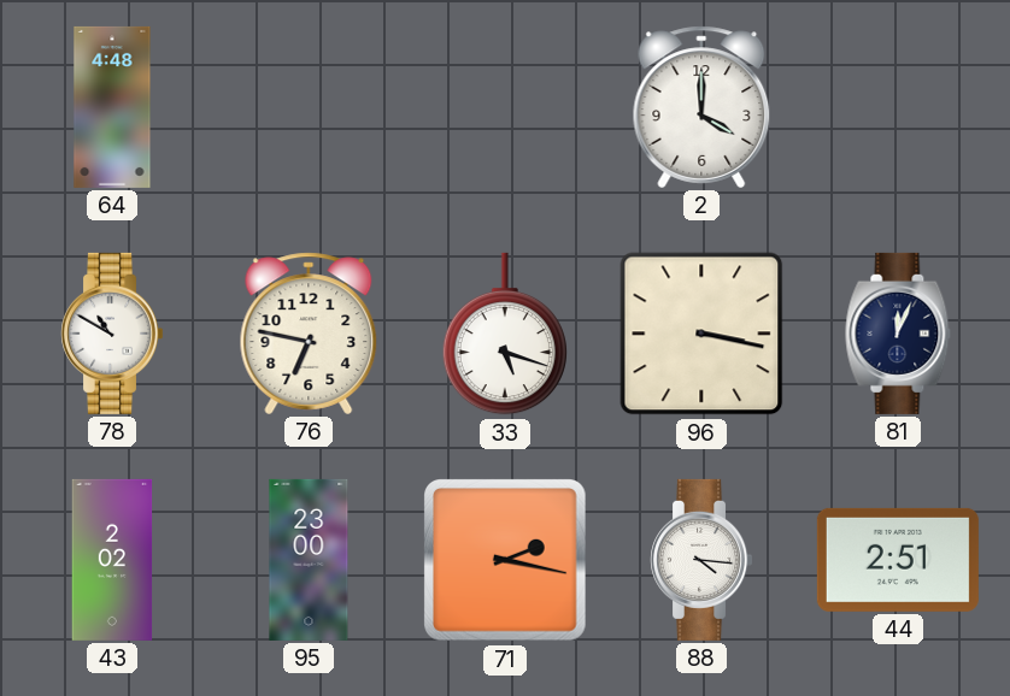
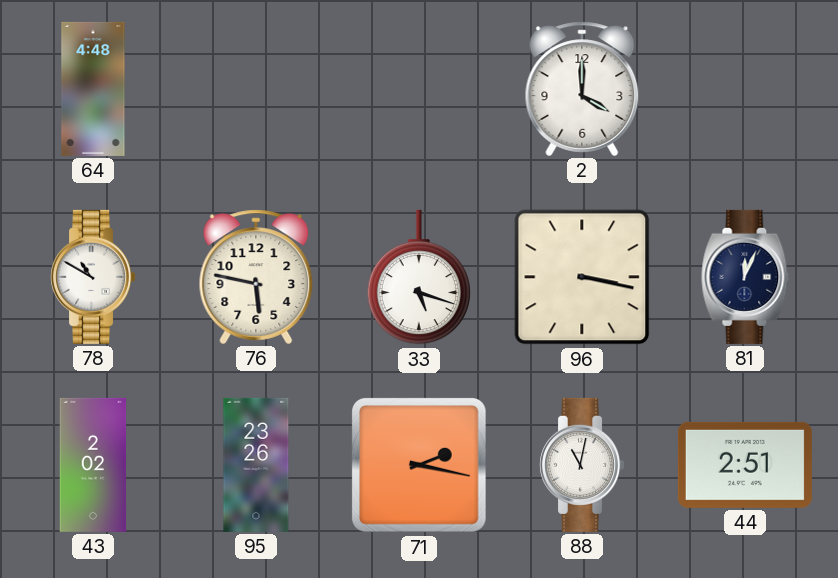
76: 6:47 -> 5:47 (256, 277)
95: 23:00 -> 23:26 (256, 465)
88: 4:16 -> 11:02 (582, 465)
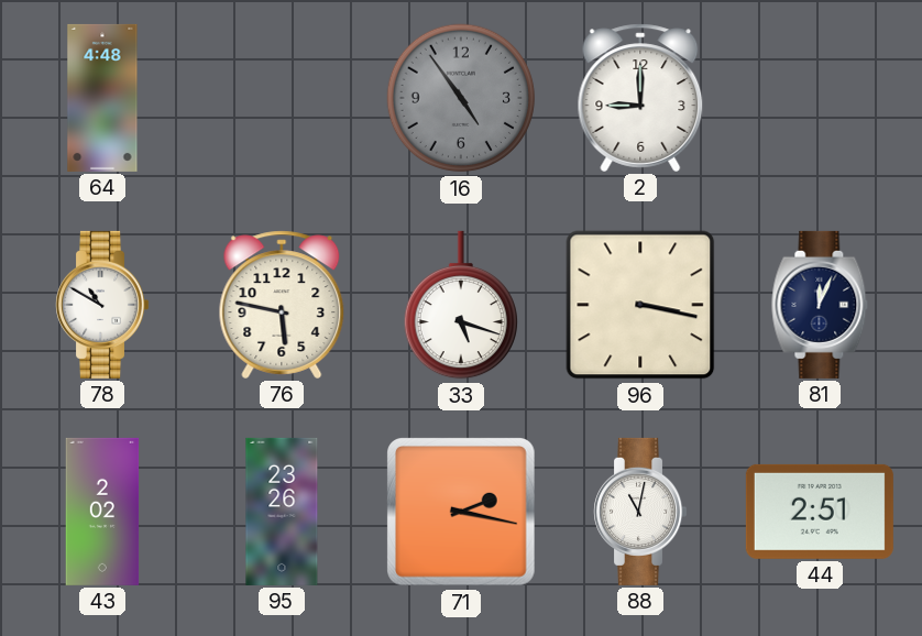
16: none -> 4:54 (461, 98)
2: 4:00 -> 9:00 (640, 98)
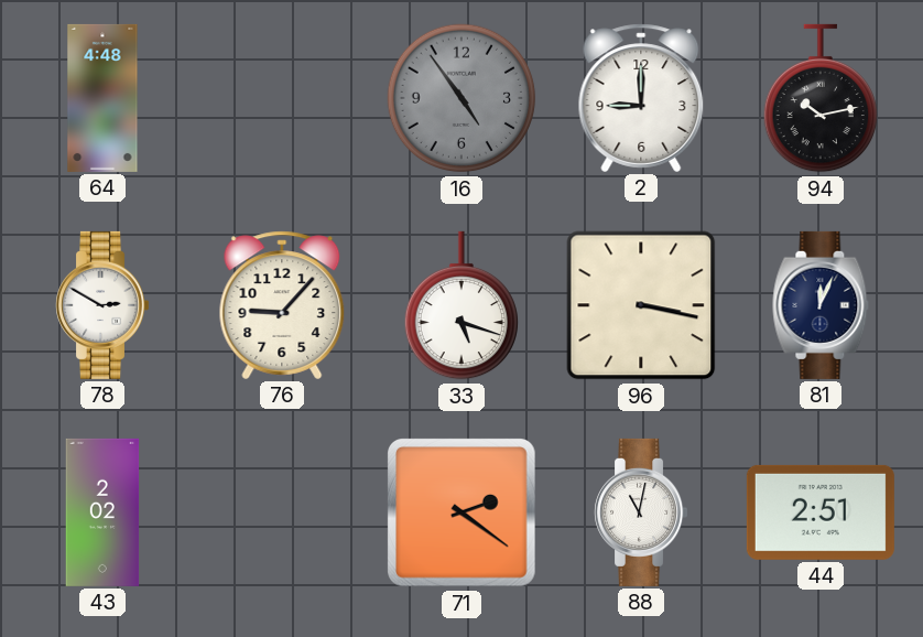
94: none -> 10:13 (819, 98)
78: 10:50 -> 2:50 (102, 305)
76: 5:47 -> 9:07 (282, 305)
95: 23:26 -> none (282, 512)
71: 2:17 -> 2:21 (463, 514)
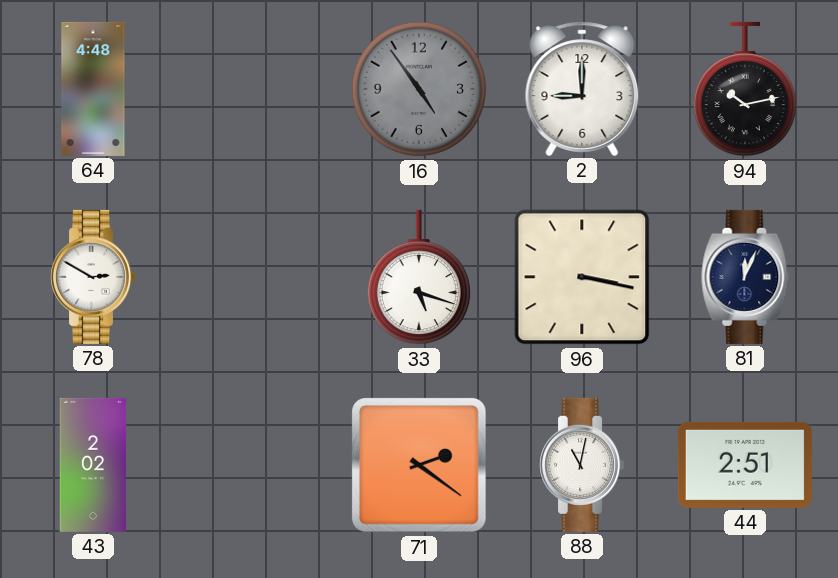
76: 9:07 -> none (282, 305)
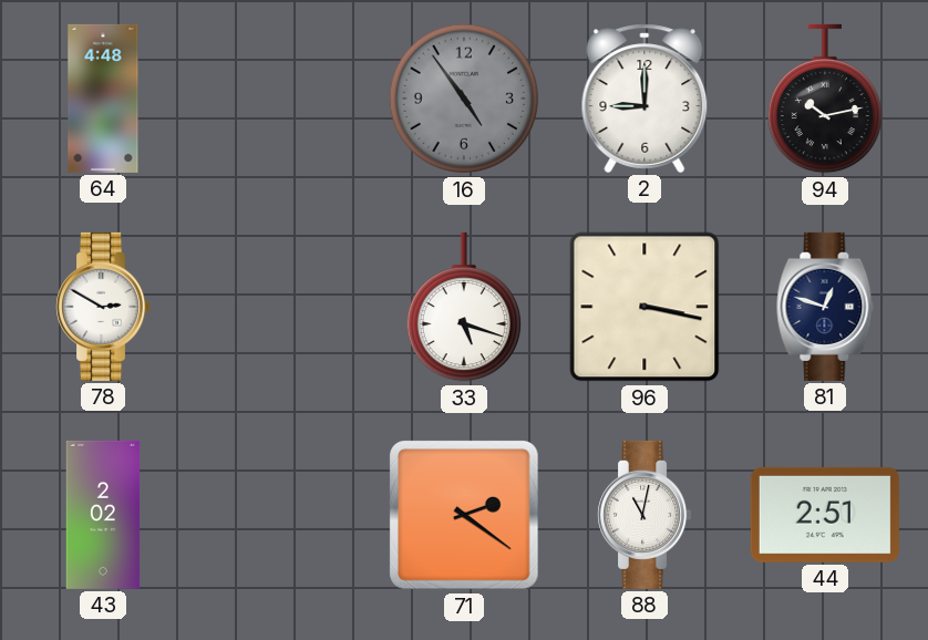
81: 12:04 -> 12:48 (825, 307)
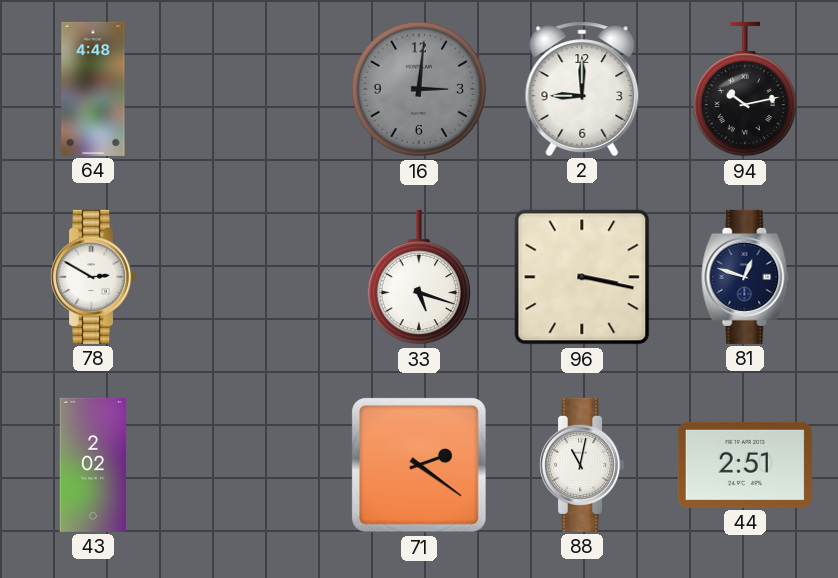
16: 4:54 -> 3:01 (419, 89)
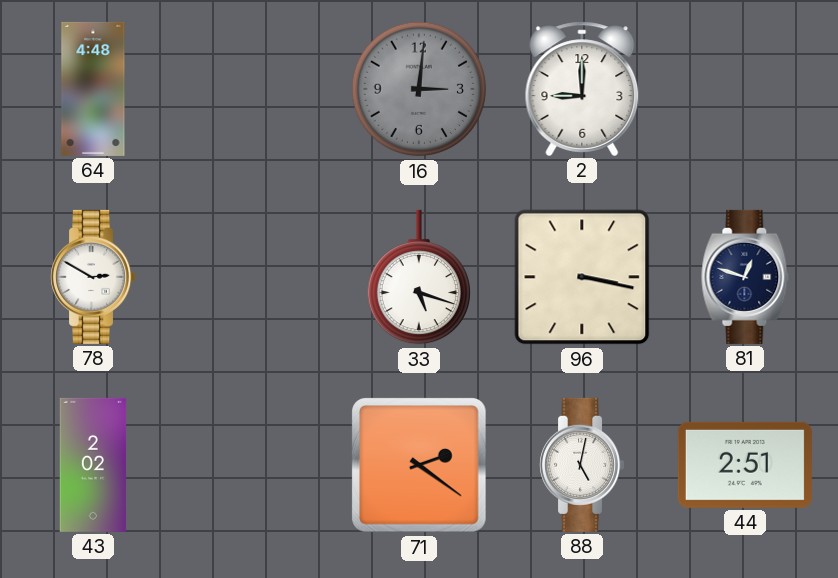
94: 10:13 -> none (744, 89)
88: 11:02 -> 5:02 (582, 465)
